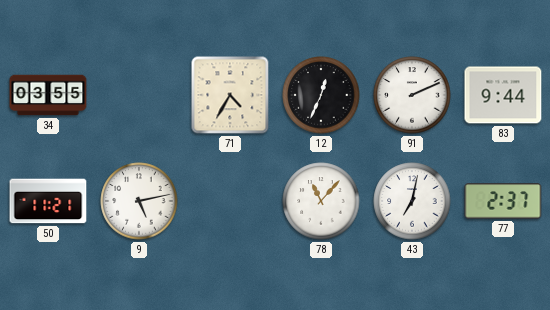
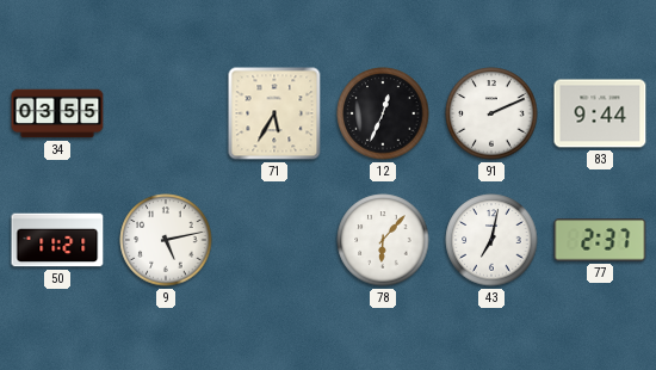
71: 4:35 -> 5:35 (274, 113)
78: 11:07 -> 6:07 (383, 240)
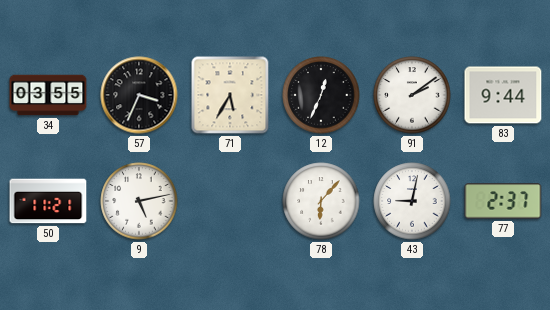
57: none -> 3:34 (139, 95)
91: 2:11 -> 2:09 (412, 95)
43: 7:02 -> 9:02 (412, 201)
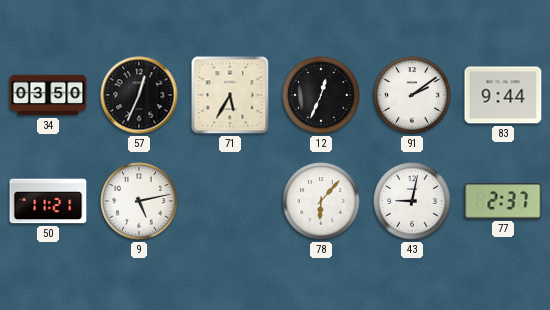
34: 03:55 -> 03:50 (48, 95)
57: 3:34 -> 12:34 (139, 95)
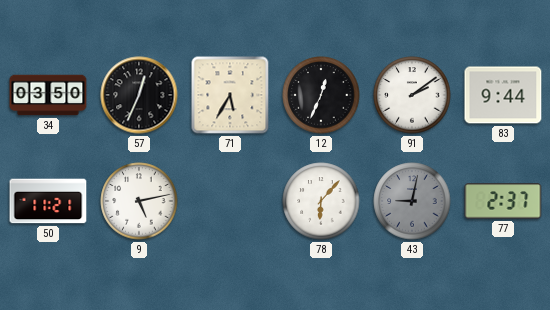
43 dial: white -> grey (412, 201)
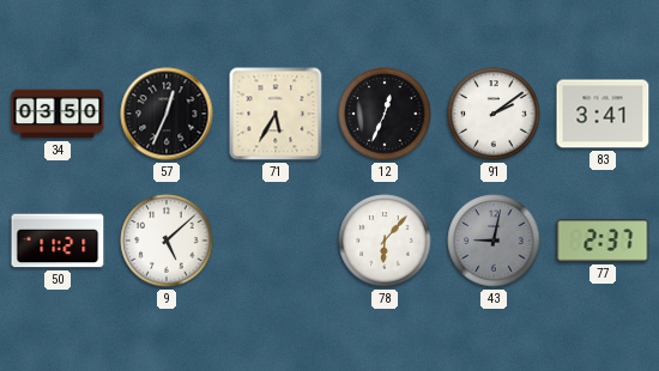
83: 9:44 -> 3:41 (603, 114)
9: 5:13 -> 5:08 (167, 241)
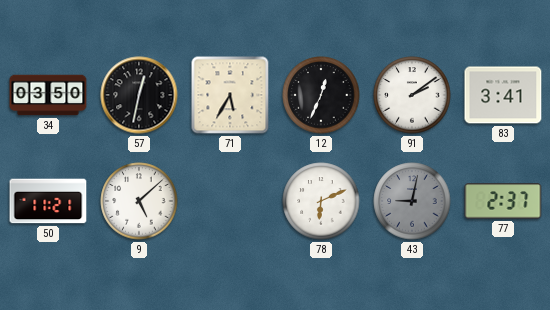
57: 12:34 -> 12:32 (139, 95)
78: 6:07 -> 6:11 (321, 201)
